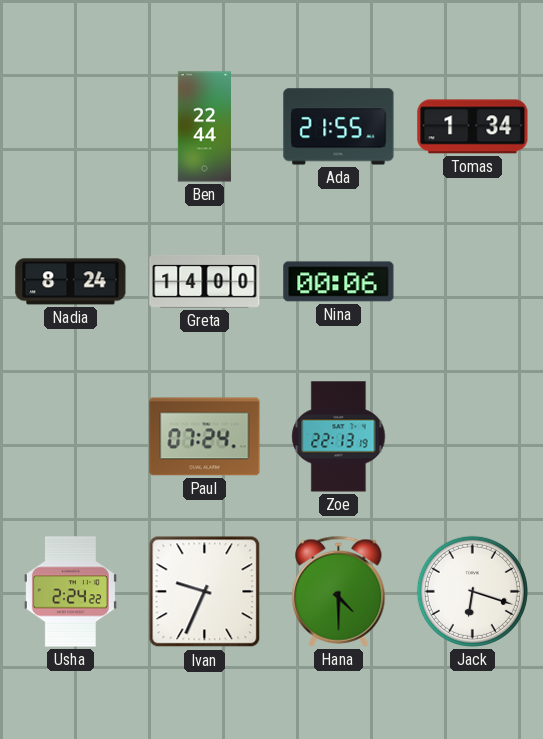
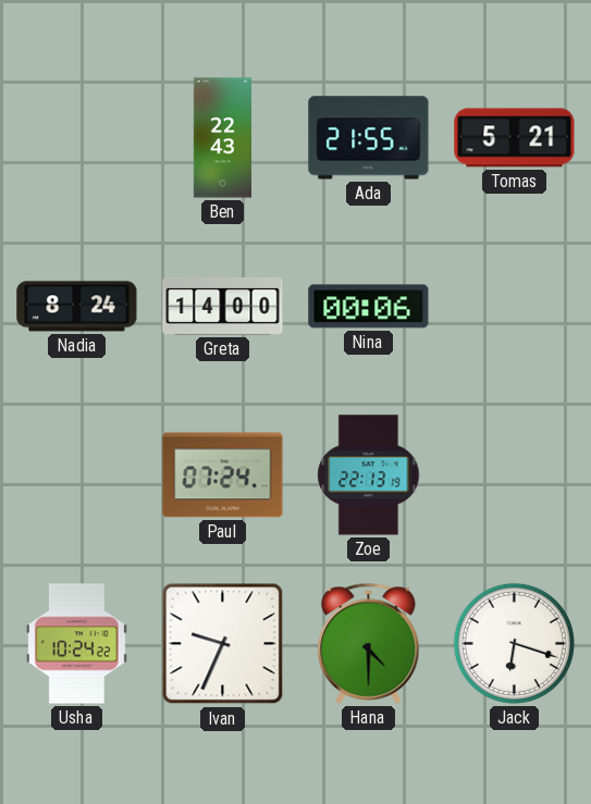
Ben: 22:44 -> 22:43 (222, 138)
Tomas: 1:34 -> 5:21 (515, 138)
Usha: 2:24 -> 10:24 (76, 644)
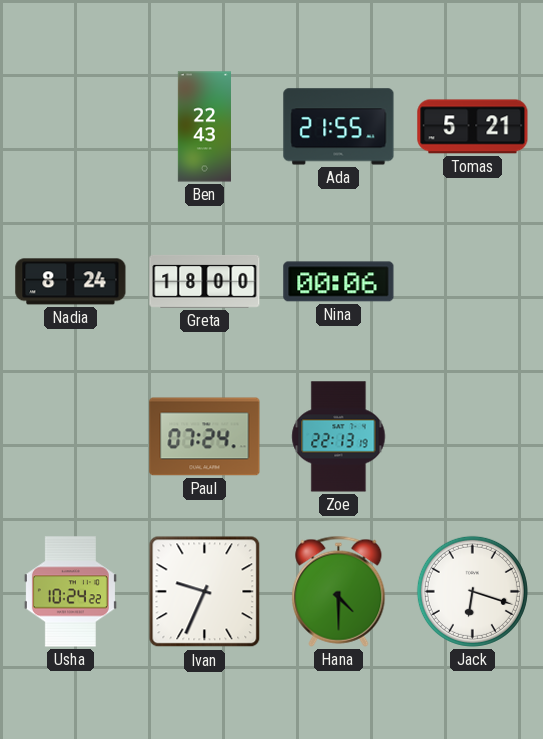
Greta: 14:00 -> 18:00 (205, 281)
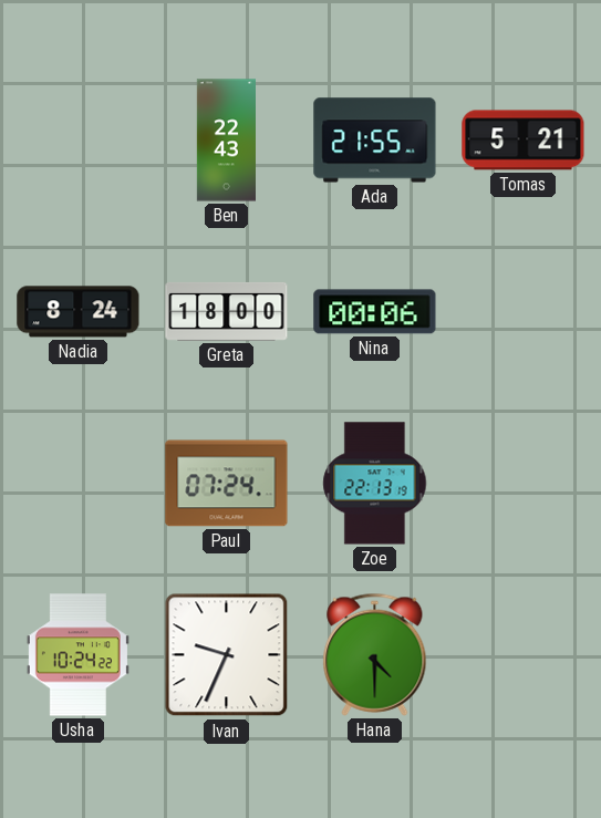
Jack: 6:18 -> none (472, 591)
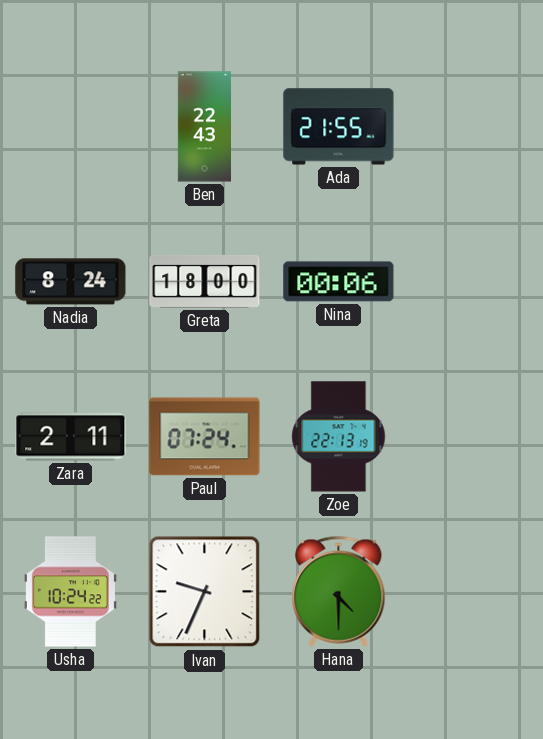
Tomas: 5:21 -> none (524, 141)
Zara: none -> 2:11 (71, 437)
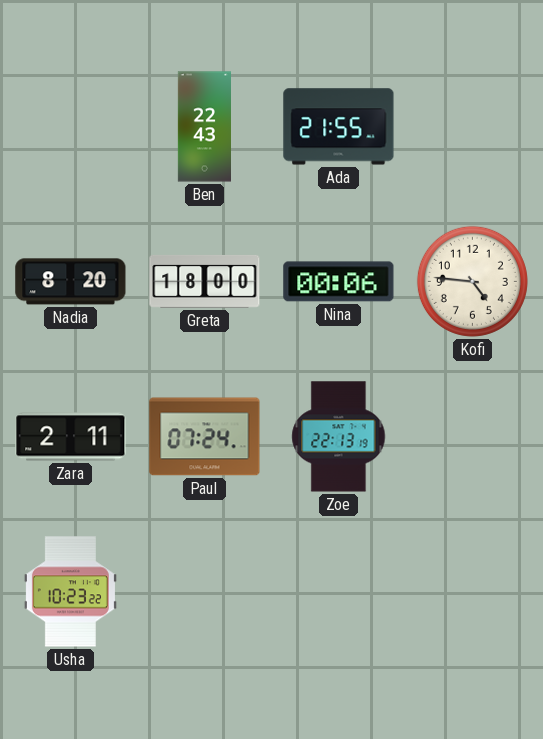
Nadia: 8:24 -> 8:20 (71, 282)
Kofi: none -> 4:46 (472, 281)
Usha: 10:24 -> 10:23 (70, 592)
Ivan: 9:34 -> none (205, 592)
Hana: 4:30 -> none (339, 591)
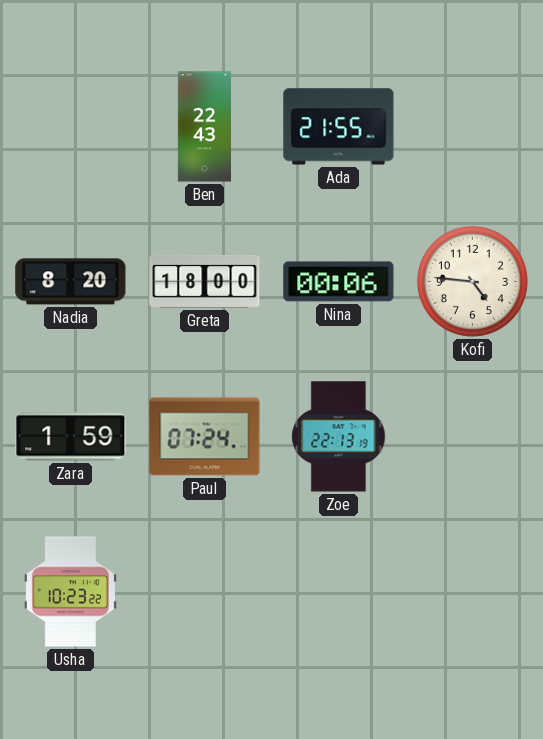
Zara: 2:11 -> 1:59 (71, 437)
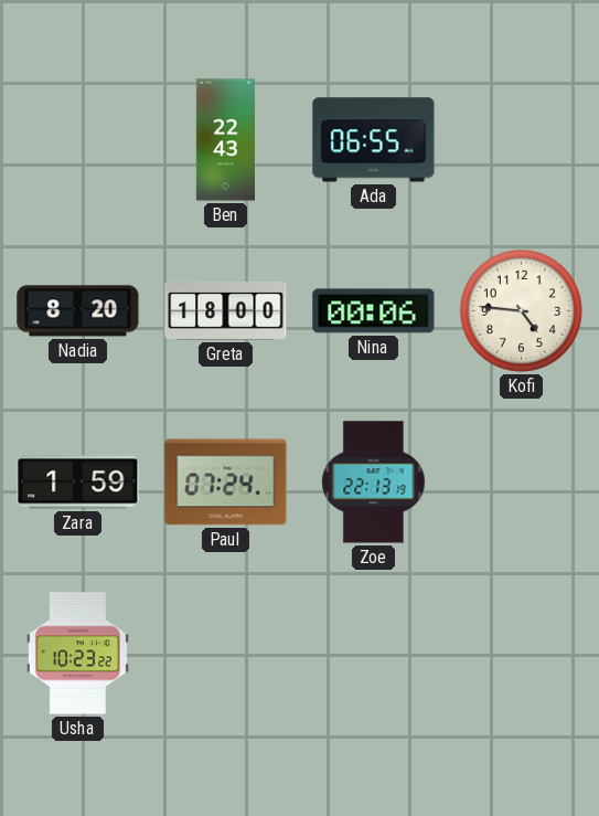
Ada: 21:55 -> 06:55 (374, 140)
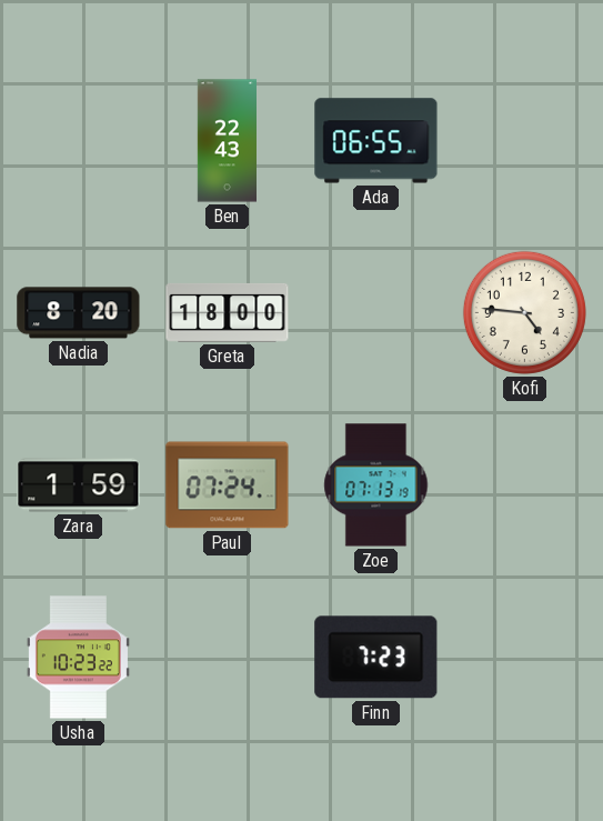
Nina: 00:06 -> none (374, 311)
Zoe: 22:13 -> 07:13 (376, 485)
Finn: none -> 7:23 (376, 658)
